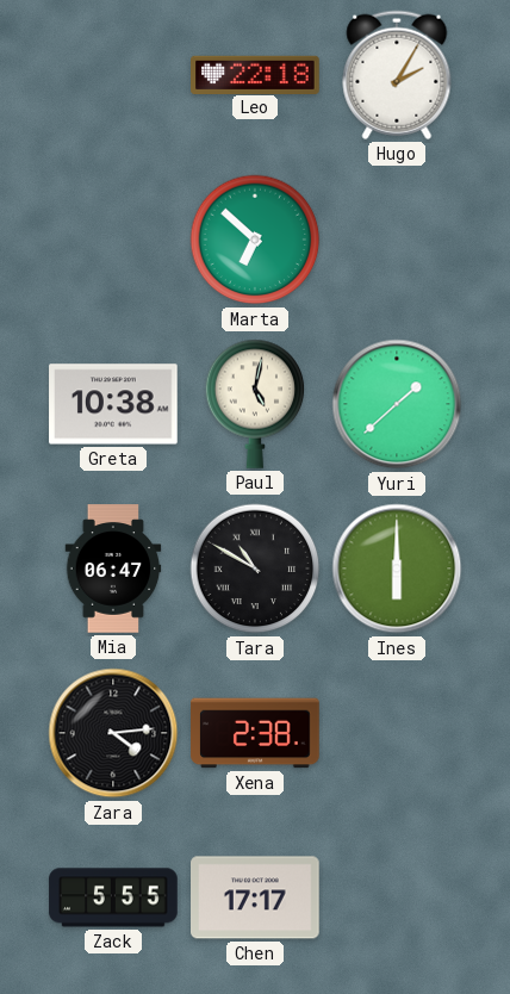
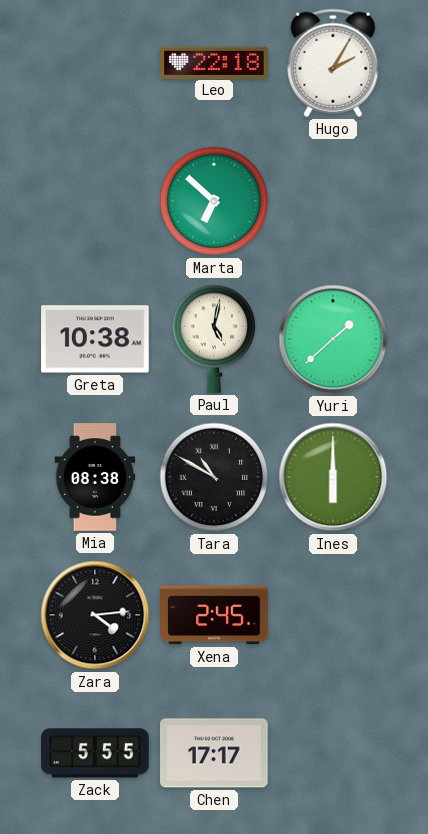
Mia: 06:47 -> 08:38 (95, 477)
Xena: 2:38 -> 2:45 (214, 615)
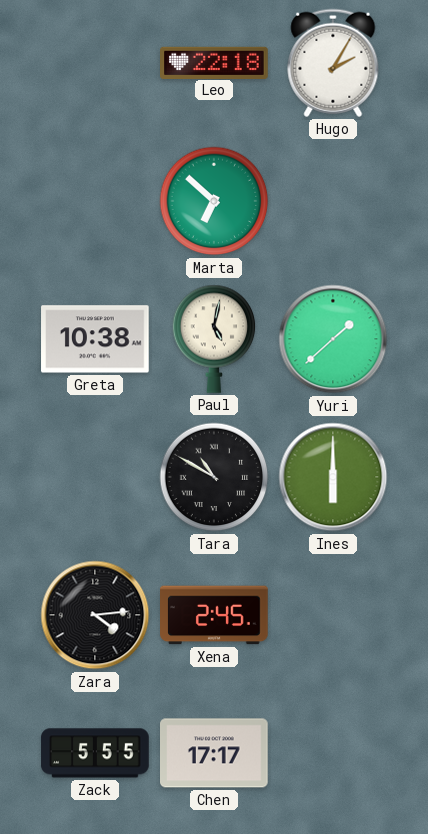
Mia: 08:38 -> none (95, 477)
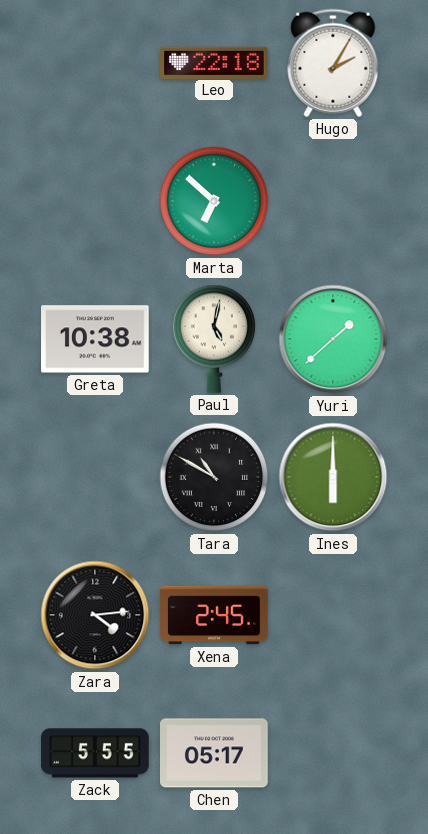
Chen: 17:17 -> 05:17 (215, 753)
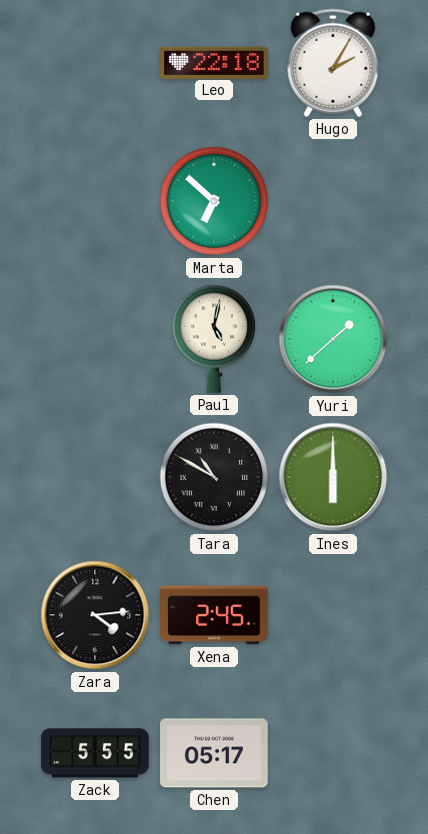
Greta: 10:38 -> none (95, 339)
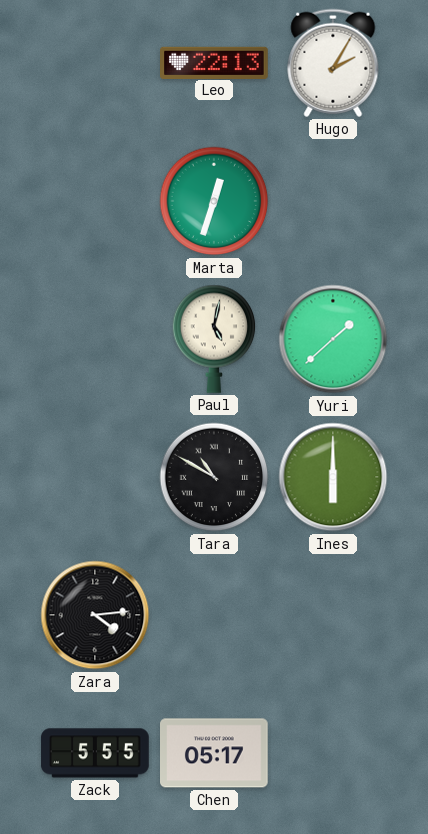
Leo: 22:18 -> 22:13 (214, 62)
Marta: 6:52 -> 12:33 (214, 201)
Xena: 2:45 -> none (214, 615)
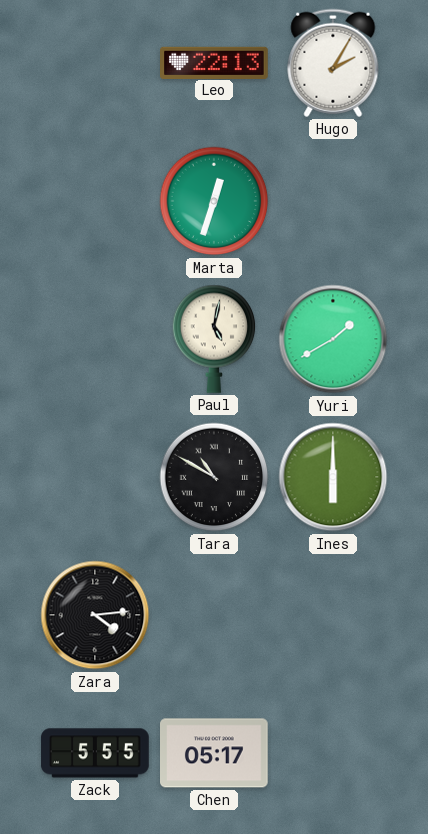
Yuri: 1:38 -> 1:40 (333, 339)
